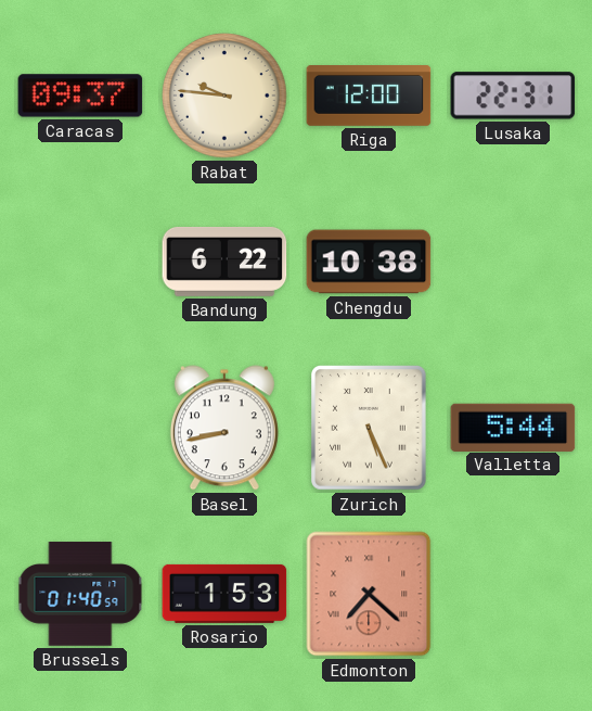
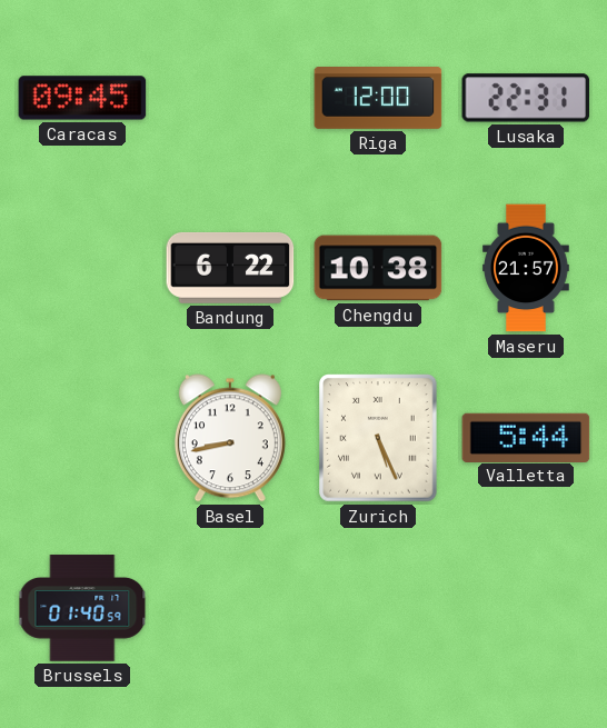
Caracas: 09:37 -> 09:45 (82, 98)
Rabat: 9:46 -> none (224, 96)
Maseru: none -> 21:57 (526, 268)
Rosario: 1:53 -> none (224, 594)
Edmonton: 7:22 -> none (369, 594)
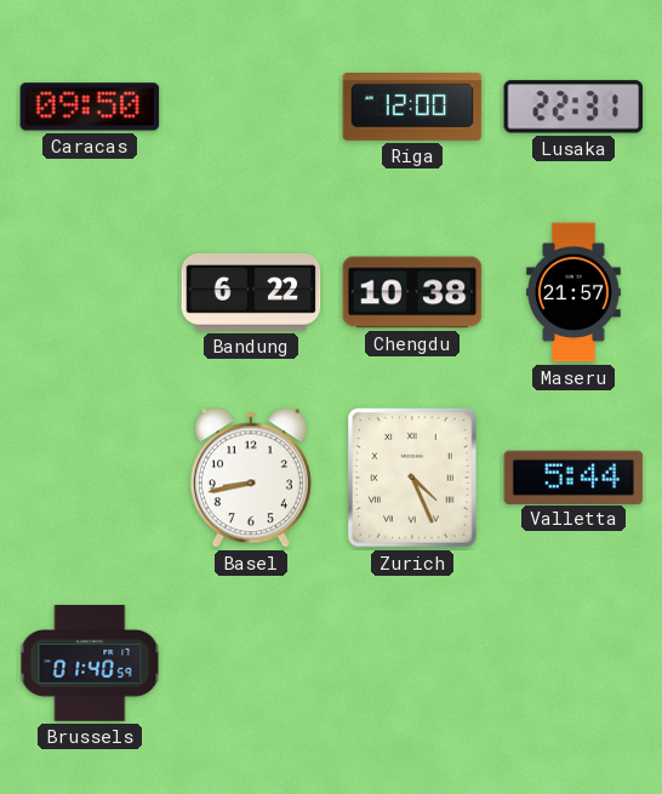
Caracas: 09:45 -> 09:50 (90, 107)
Zurich: 5:26 -> 4:26 (413, 478)
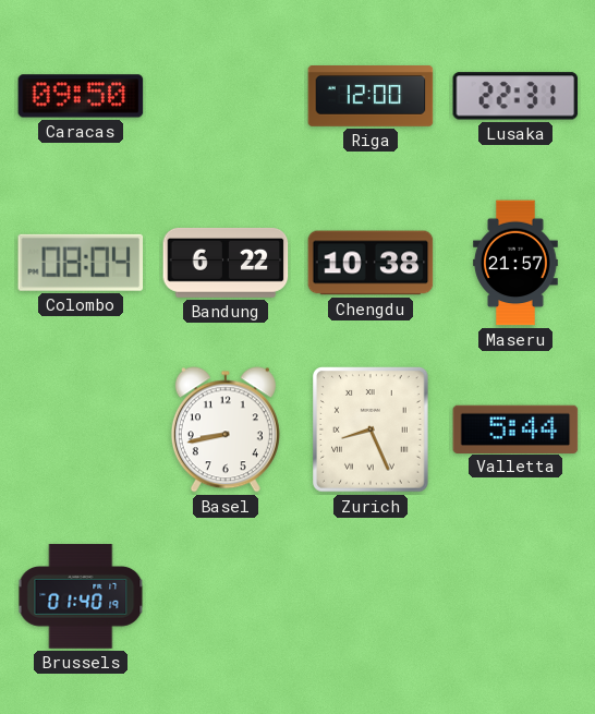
Colombo: none -> 08:04 (81, 263)
Zurich: 4:26 -> 8:26 (372, 429)
Brussels: 01:40:59 -> 01:40:19 (81, 596)
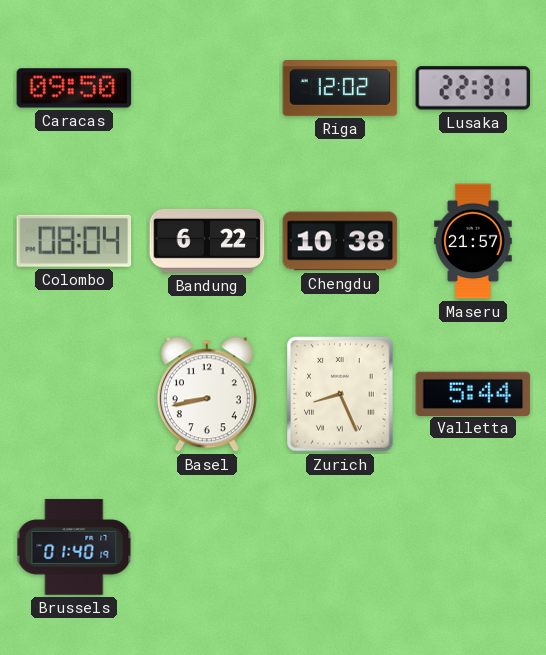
Riga: 12:00 -> 12:02 (340, 89)
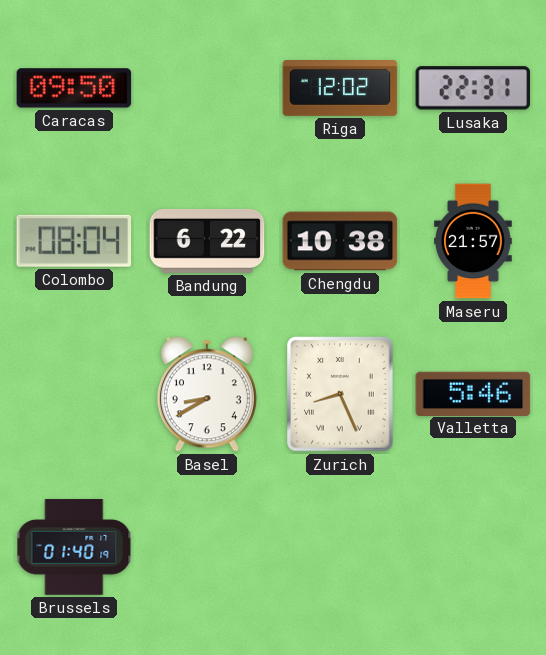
Basel: 8:43 -> 8:40 (207, 394)
Valletta: 5:44 -> 5:46 (473, 393)
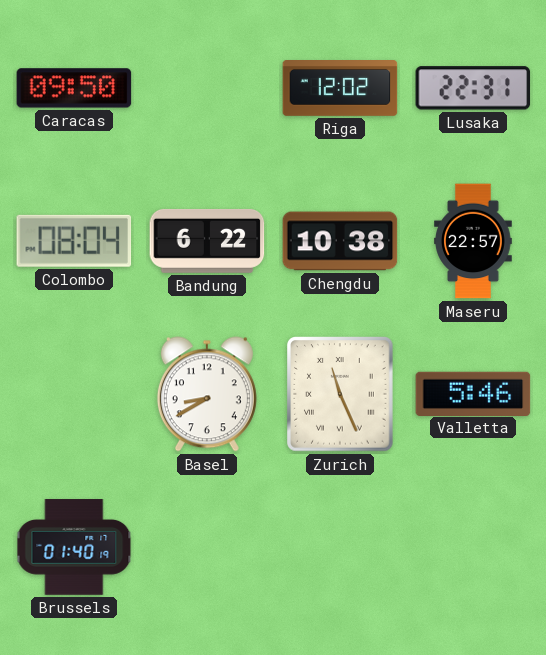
Maseru: 21:57 -> 22:57 (473, 241)
Zurich: 8:26 -> 11:26 (341, 394)
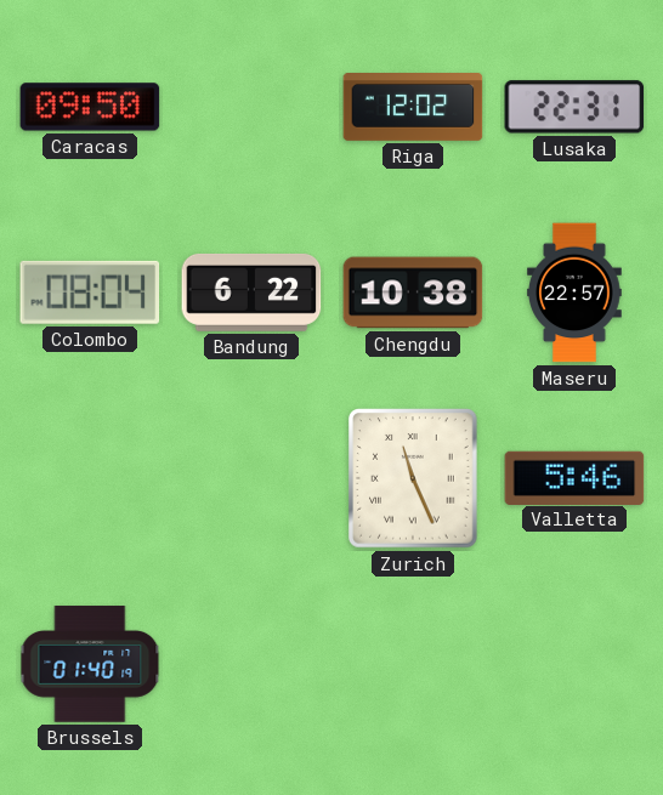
Basel: 8:40 -> none (207, 394)
